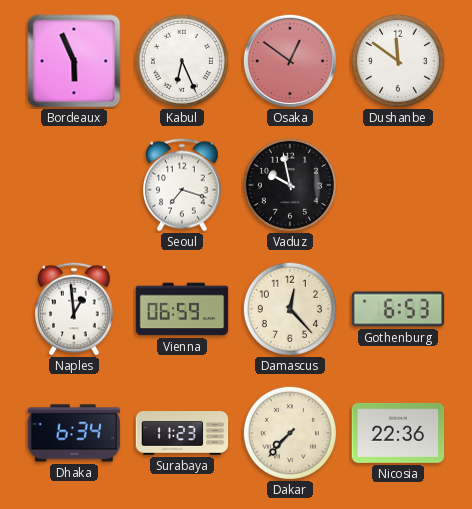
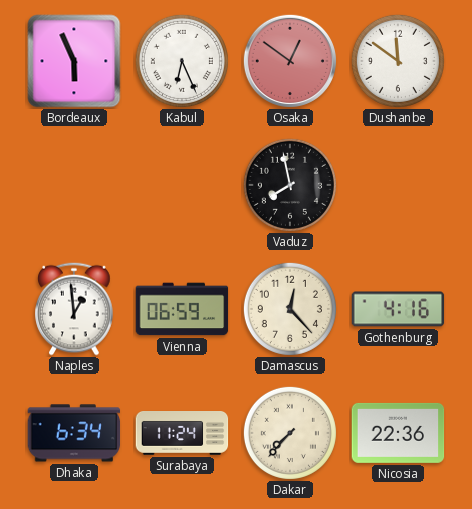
Seoul: 7:18 -> none (182, 185)
Vaduz: 9:58 -> 7:58 (290, 185)
Gothenburg: 6:53 -> 4:16 (398, 309)
Surabaya: 11:23 -> 11:24 (182, 434)
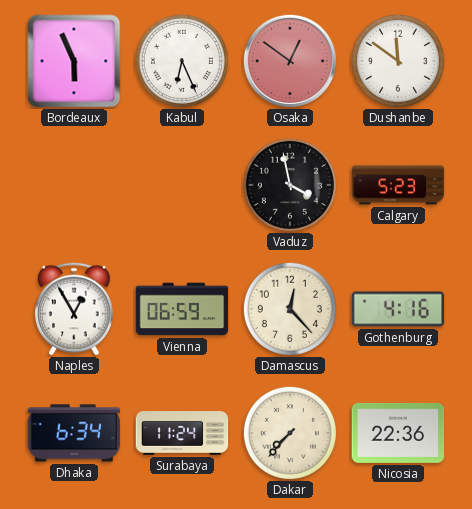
Vaduz: 7:58 -> 3:58 (290, 185)
Calgary: none -> 5:23 (398, 185)
Naples: 12:59 -> 12:55 (74, 309)
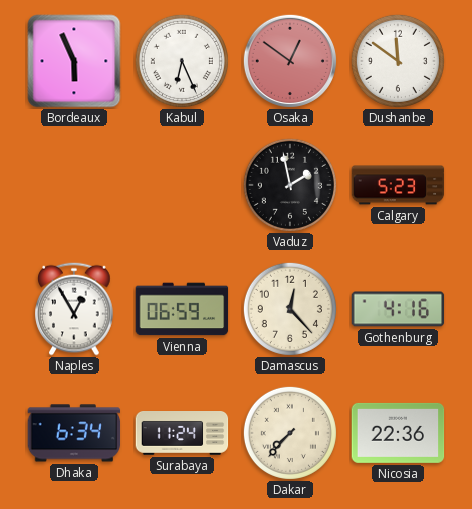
Vaduz: 3:58 -> 1:58 (290, 185)
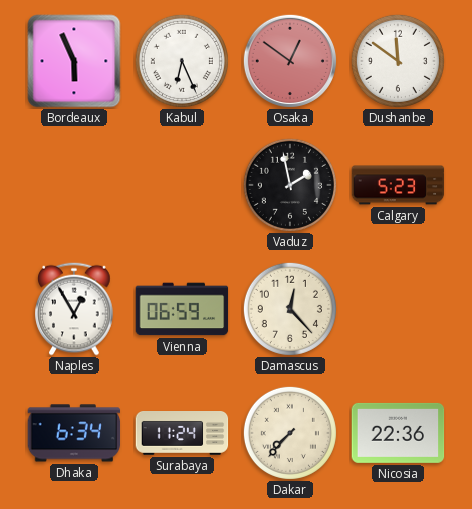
Gothenburg: 4:16 -> none (398, 309)
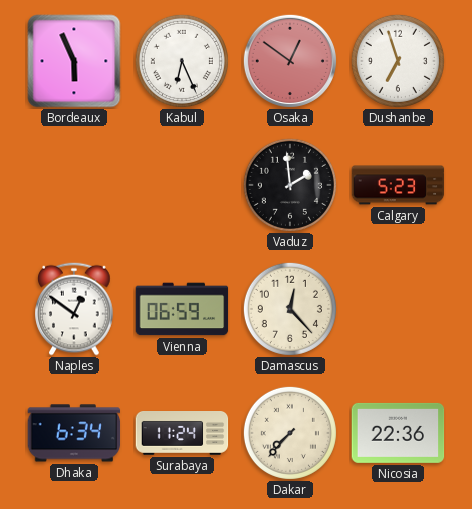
Dushanbe: 11:51 -> 6:57 (398, 61)
Vaduz: 1:58 -> 1:59 (290, 185)
Naples: 12:55 -> 12:51 (74, 309)
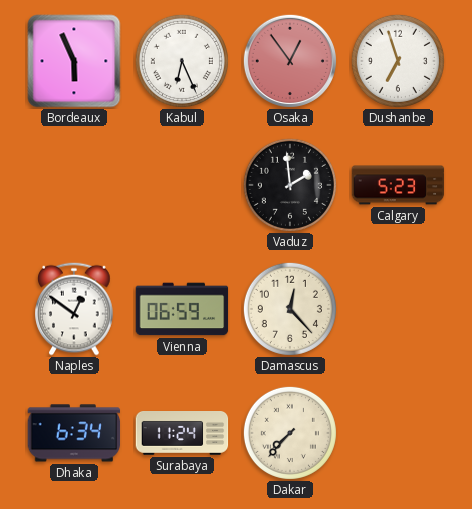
Osaka: 12:51 -> 12:54 (290, 61)
Nicosia: 22:36 -> none (398, 433)
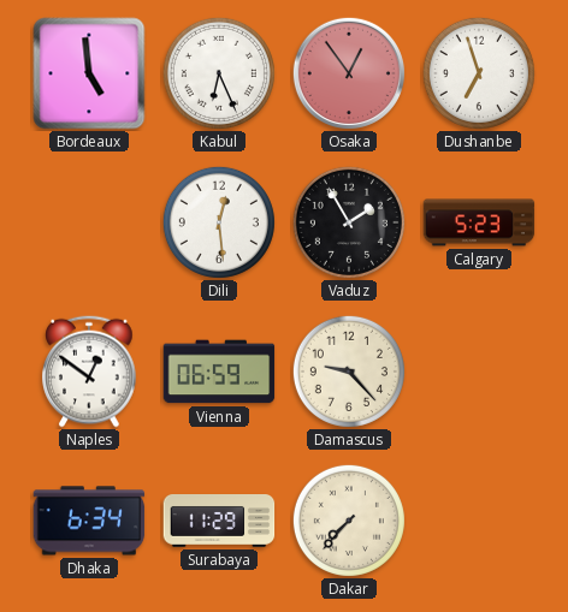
Bordeaux: 5:56 -> 4:59 (89, 73)
Dili: none -> 12:29 (219, 222)
Vaduz: 1:59 -> 1:55 (349, 222)
Damascus: 12:23 -> 9:23 (349, 372)
Surabaya: 11:24 -> 11:29 (219, 522)
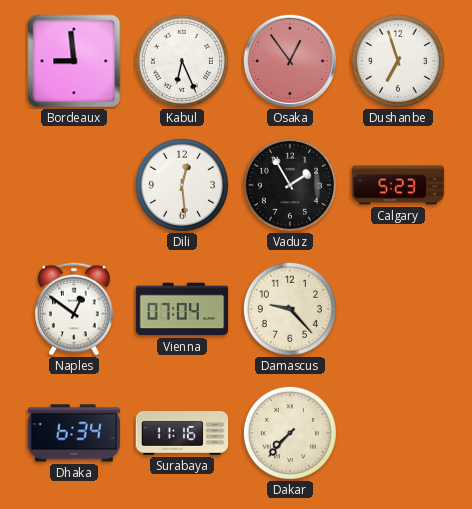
Bordeaux: 4:59 -> 8:59 (74, 61)
Vienna: 06:59 -> 07:04 (182, 309)
Surabaya: 11:29 -> 11:16 (182, 434)
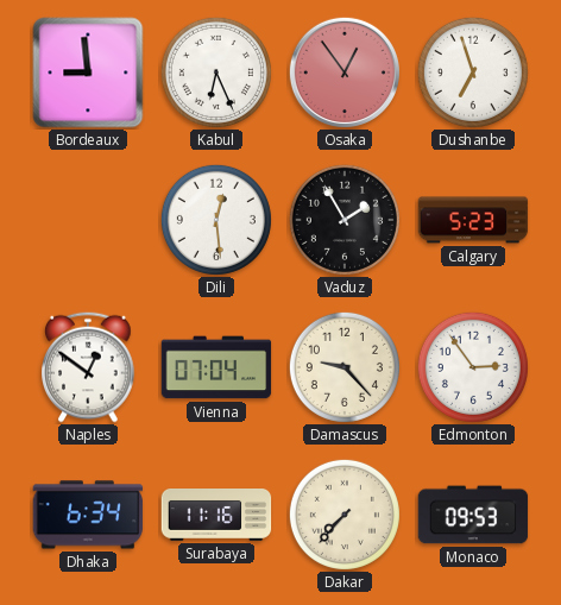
Edmonton: none -> 2:54 (473, 367)
Monaco: none -> 09:53 (473, 515)
